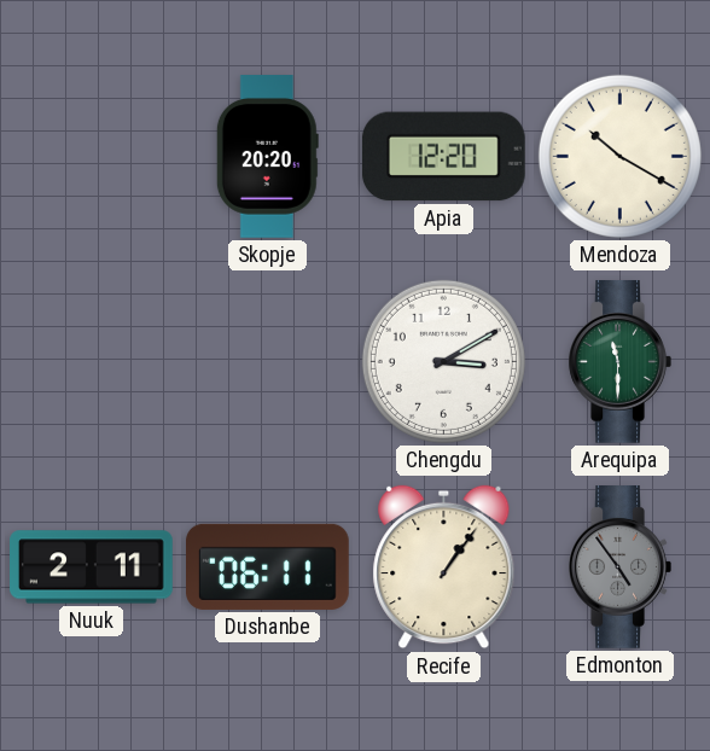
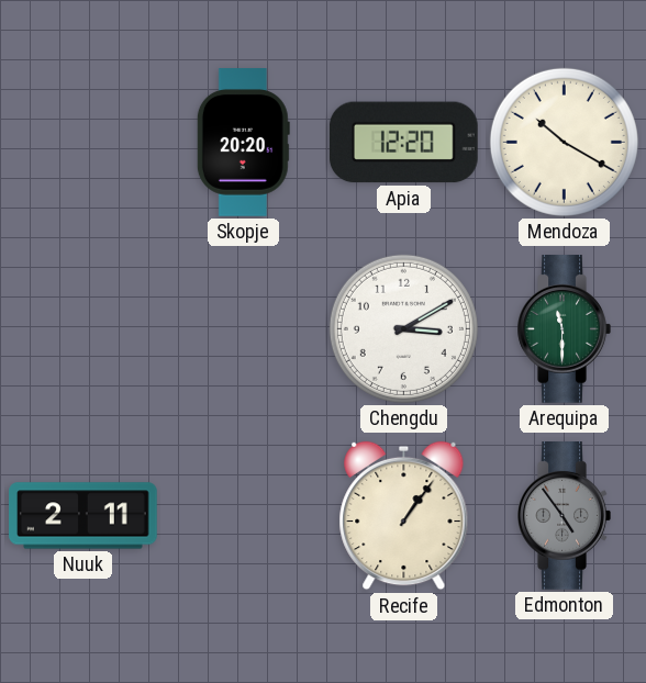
Dushanbe: 06:11 -> none (268, 566)
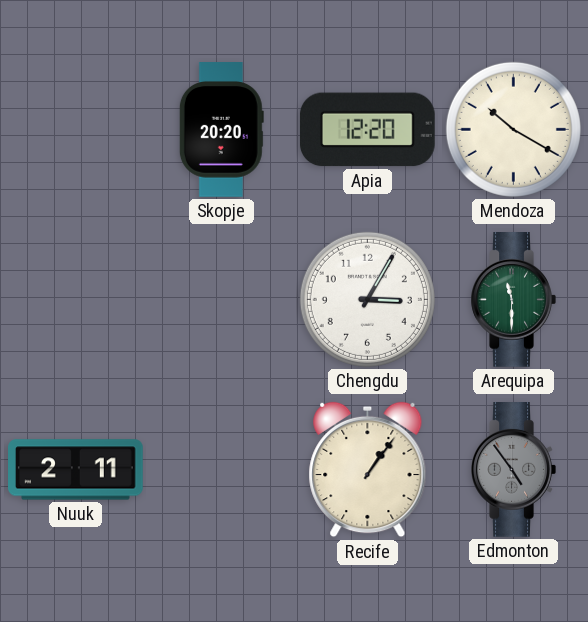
Chengdu: 3:10 -> 3:05 (367, 299)
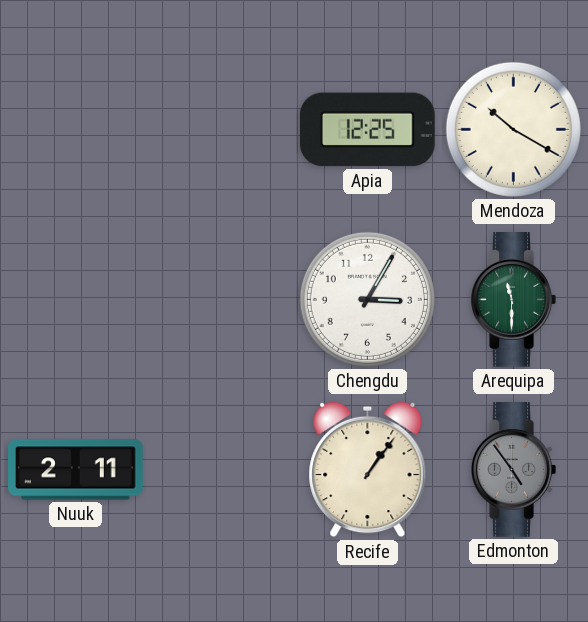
Skopje: 20:20 -> none (221, 130)
Apia: 12:20 -> 12:25 (367, 130)
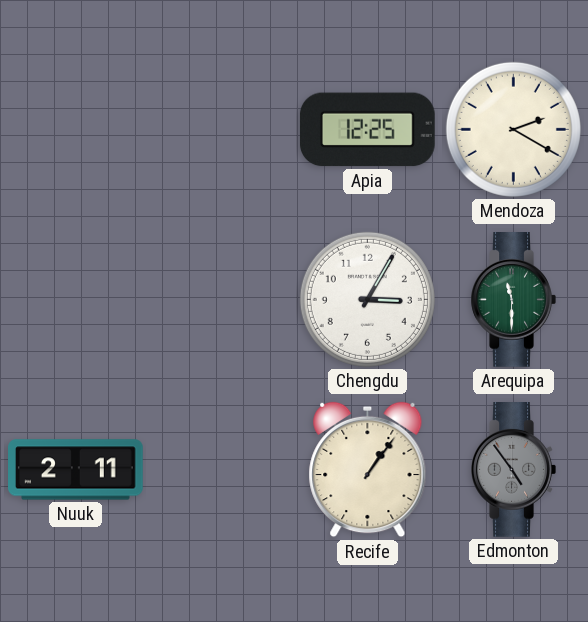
Mendoza: 10:20 -> 2:20 (513, 129)
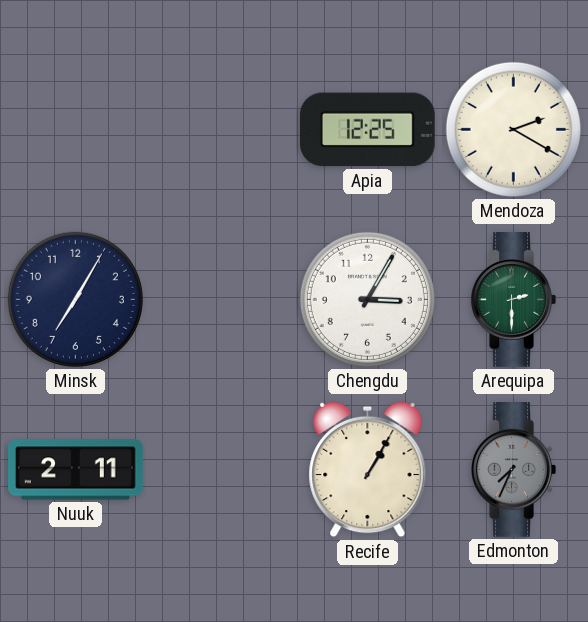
Minsk: none -> 7:05 (75, 299)
Arequipa: 11:30 -> 2:30 (513, 300)
Recife: 1:06 -> 1:05 (368, 470)
Edmonton: 4:54 -> 7:34 (513, 470)
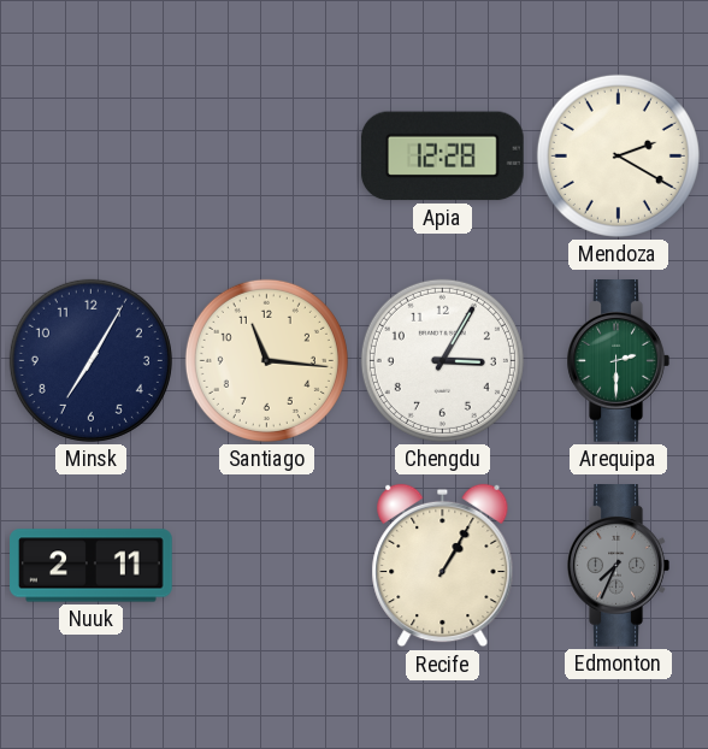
Apia: 12:25 -> 12:28 (442, 157)
Santiago: none -> 11:16 (266, 360)
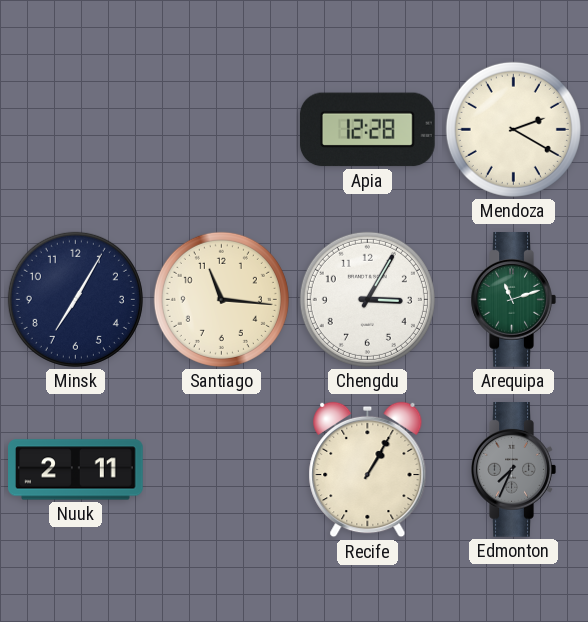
Arequipa: 2:30 -> 11:12 (513, 300)
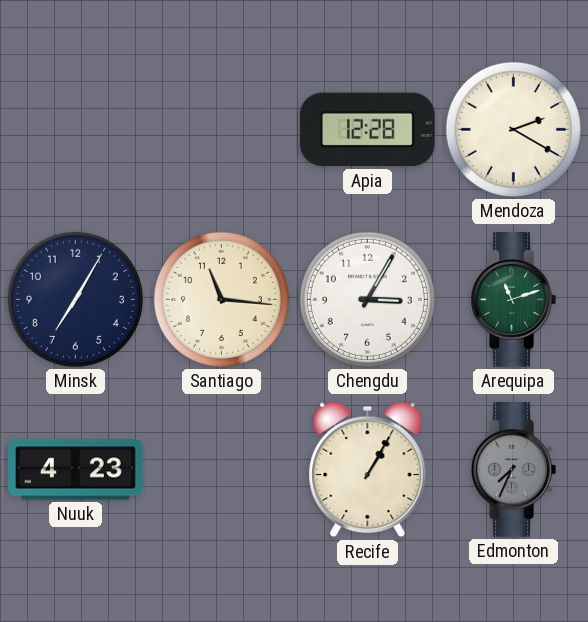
Nuuk: 2:11 -> 4:23 (76, 470)
